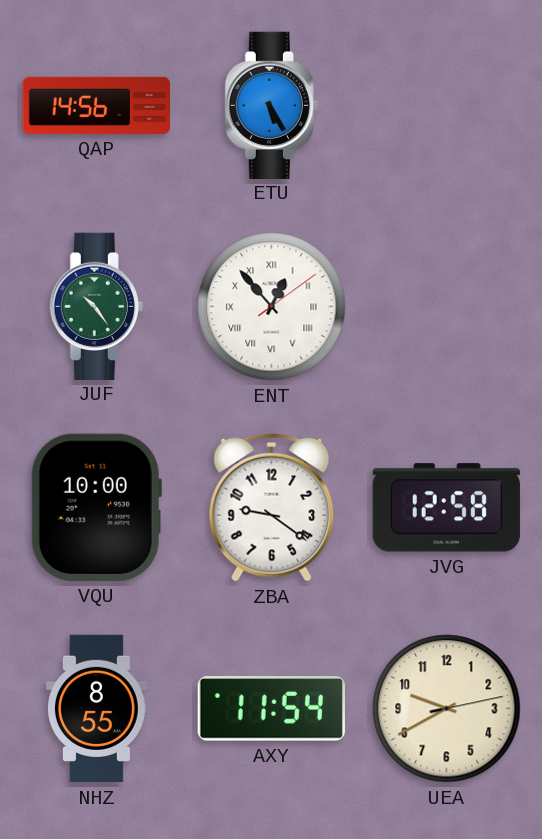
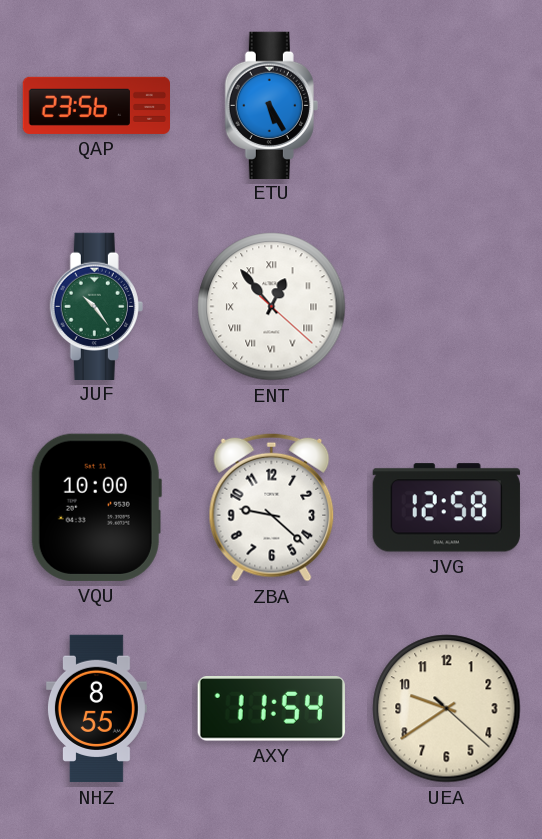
QAP: 14:56 -> 23:56 (96, 105)
ENT: 12:53:09 -> 12:53:22 (272, 307)
ZBA: 9:21 -> 9:22 (272, 507)
UEA: 9:40 -> 9:39 (447, 709)
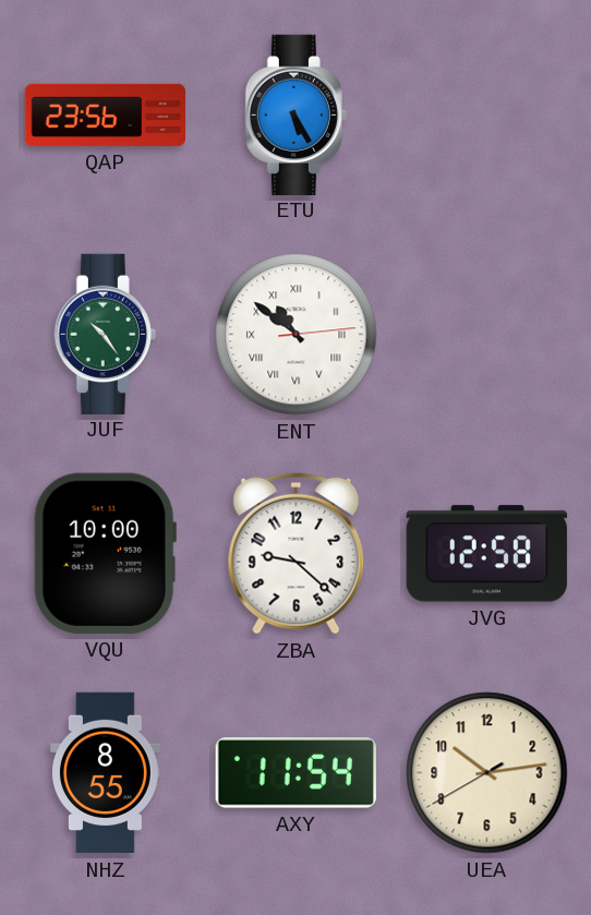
ENT: 12:53 -> 10:51 (297, 335)
UEA: 9:39 -> 10:13 (487, 773)
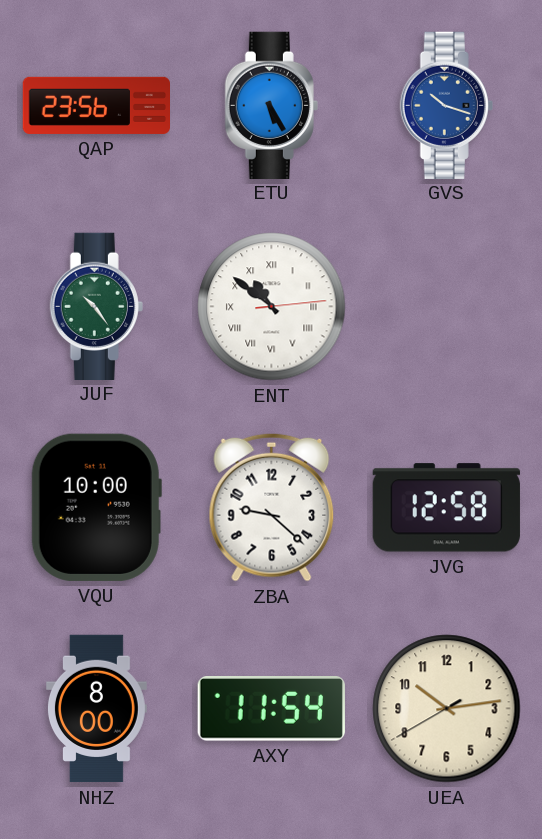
GVS: none -> 10:18 (446, 105)
NHZ: 8:55 -> 8:00 (96, 709)
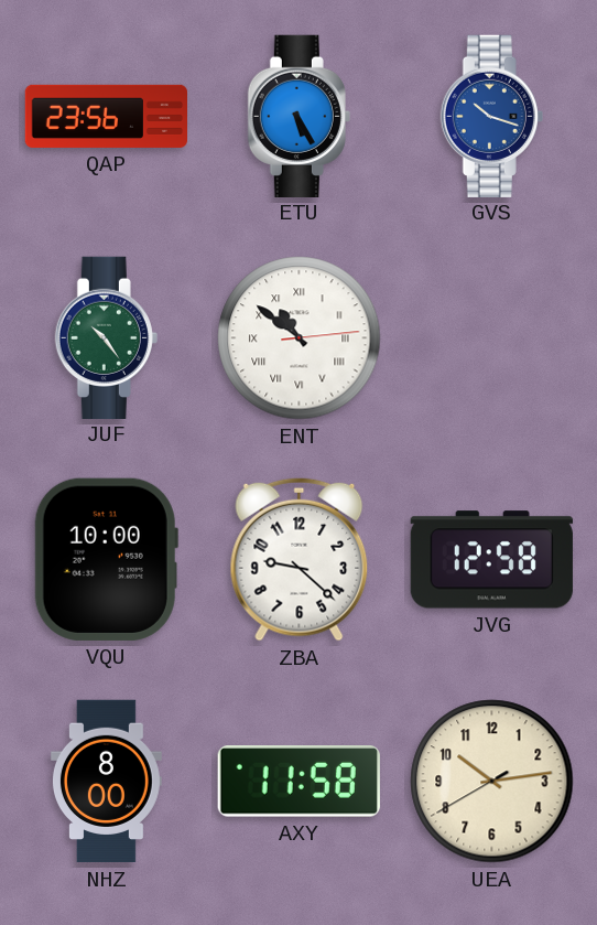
AXY: 11:54 -> 11:58 (298, 782)
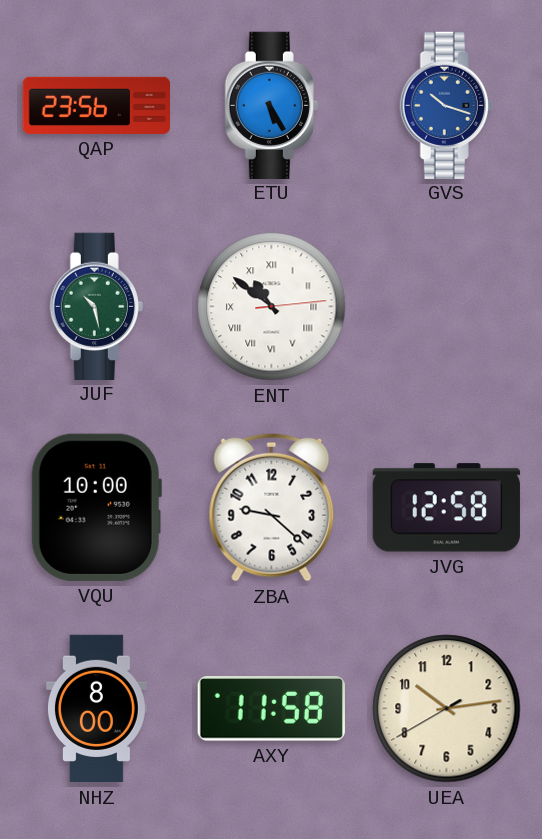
JUF: 10:24 -> 10:28 (96, 306)
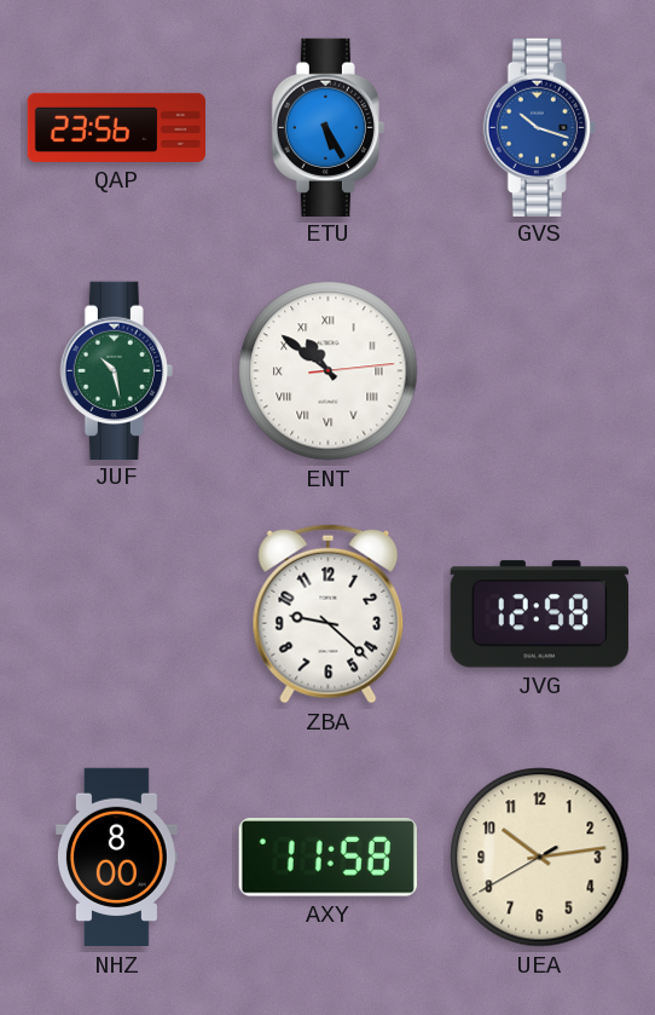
VQU: 10:00 -> none (96, 507)
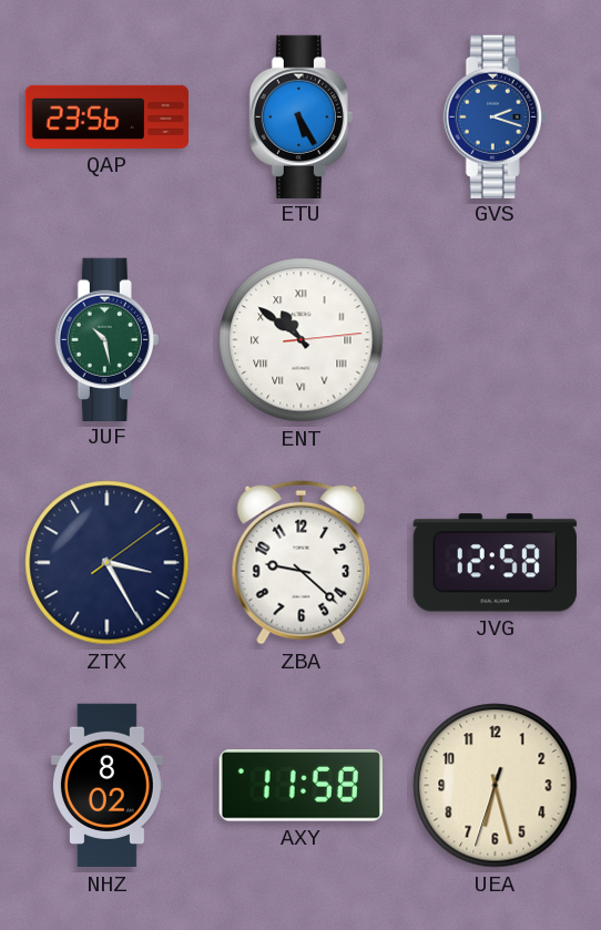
GVS: 10:18 -> 2:18 (495, 116)
ZTX: none -> 3:25 (108, 563)
NHZ: 8:00 -> 8:02 (106, 786)
UEA: 10:13 -> 6:27 (496, 786)
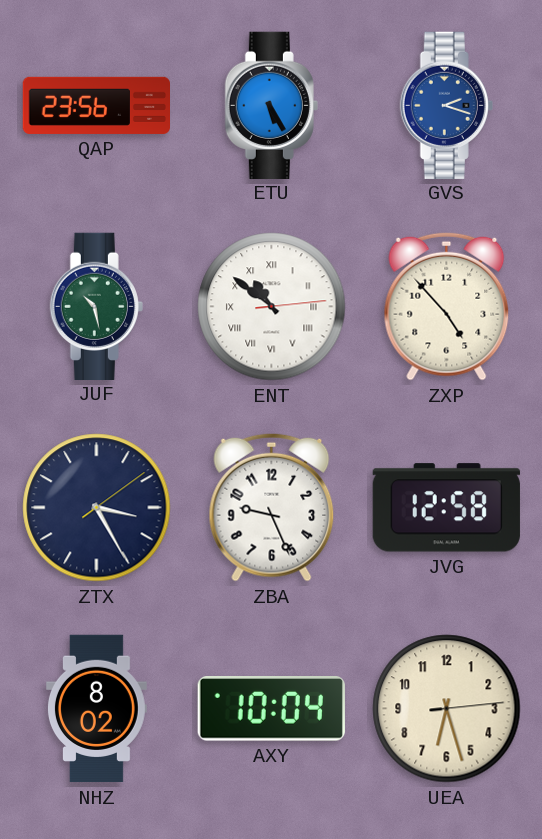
ZXP: none -> 4:53 (447, 306)
ZBA: 9:22 -> 9:26 (272, 507)
AXY: 11:58 -> 10:04 (271, 709)
UEA: 6:27:33 -> 6:27:14 (447, 709)
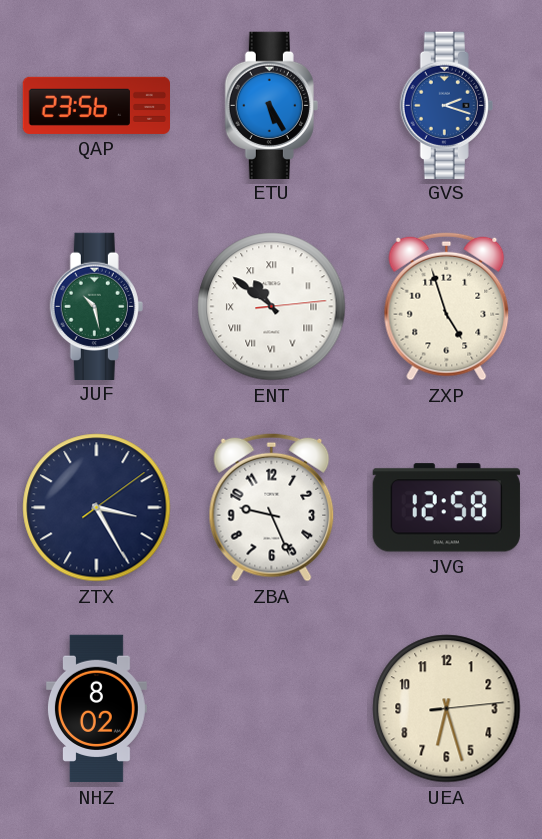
ZXP: 4:53 -> 4:57 (447, 306)
AXY: 10:04 -> none (271, 709)
